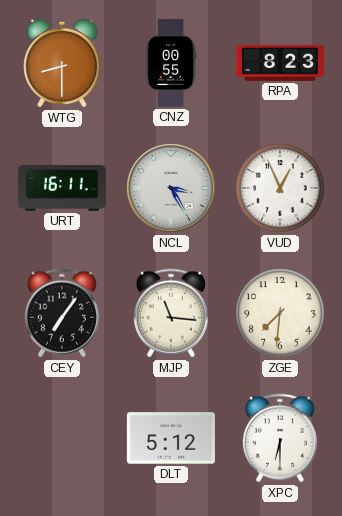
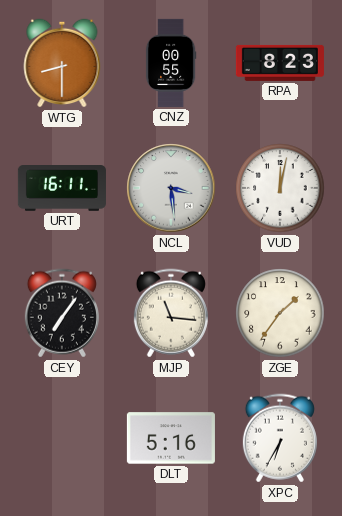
NCL: 3:25 -> 3:29 (171, 188)
VUD: 12:56 -> 12:02 (280, 188)
ZGE: 7:31 -> 1:36 (280, 313)
DLT: 5:12 -> 5:16 (171, 438)
XPC: 6:30 -> 6:35 (280, 438)
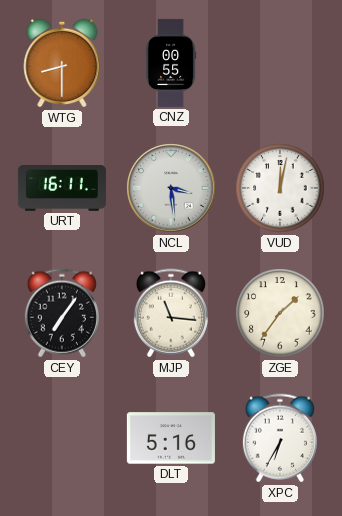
RPA: 8:23 -> none (280, 63)
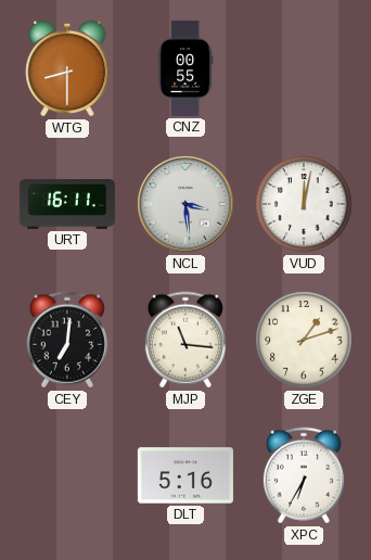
CEY: 7:06 -> 7:01 (67, 340)
ZGE: 1:36 -> 1:12 (304, 340)
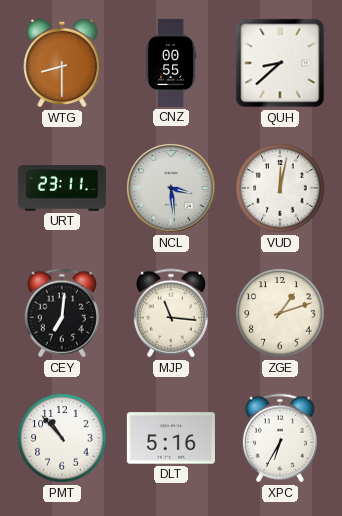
QUH: none -> 8:38 (280, 63)
URT: 16:11 -> 23:11 (62, 189)
PMT: none -> 10:53 (62, 438)
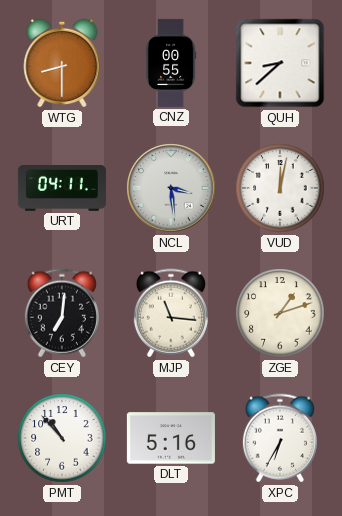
URT: 23:11 -> 04:11 (62, 189)
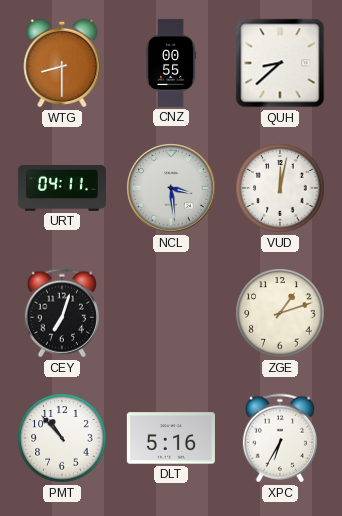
CEY: 7:01 -> 7:03 (62, 313)
MJP: 11:16 -> none (171, 313)
